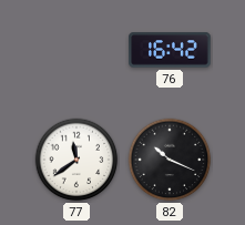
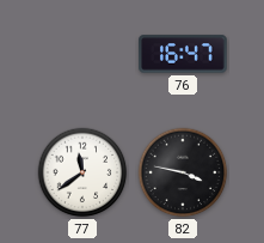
76: 16:42 -> 16:47 (183, 54)
82: 10:19 -> 3:47 (183, 172)
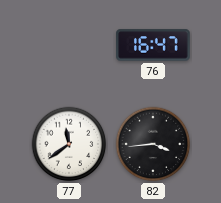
82: 3:47 -> 3:44 (153, 144)
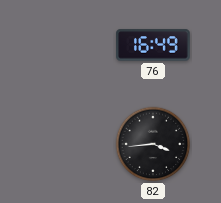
76: 16:47 -> 16:49 (153, 45)
77: 11:39 -> none (69, 144)
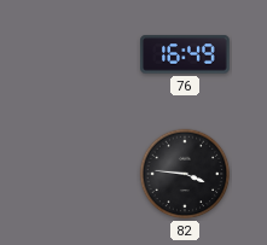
82: 3:44 -> 3:46 (185, 174)
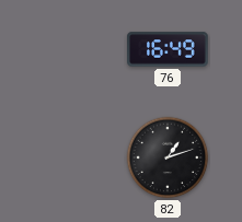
82: 3:46 -> 1:12 (168, 157)
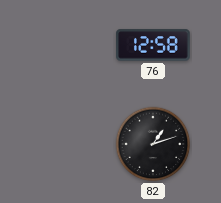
76: 16:49 -> 12:58 (153, 45)
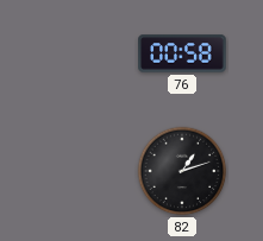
76: 12:58 -> 00:58 (182, 53)
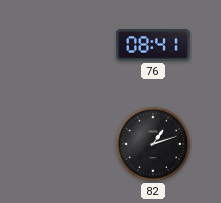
76: 00:58 -> 08:41 (153, 45)
